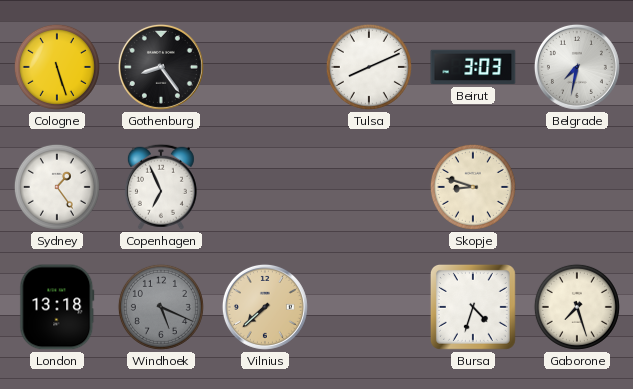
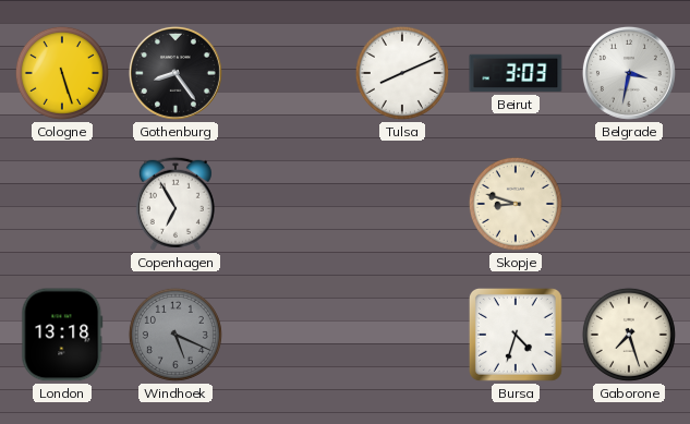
Belgrade: 7:32 -> 3:32 (629, 73)
Sydney: 1:24 -> none (57, 187)
Copenhagen: 6:56 -> 6:55 (175, 204)
Vilnius: 7:38 -> none (265, 307)
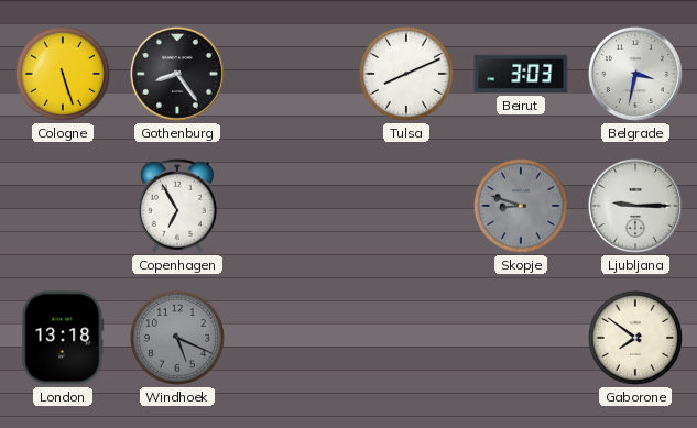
Skopje dial: cream -> grey (521, 206)
Ljubljana: none -> 9:15 (635, 206)
Bursa: 4:33 -> none (516, 335)
Gaborone: 7:27 -> 7:51 (635, 338)
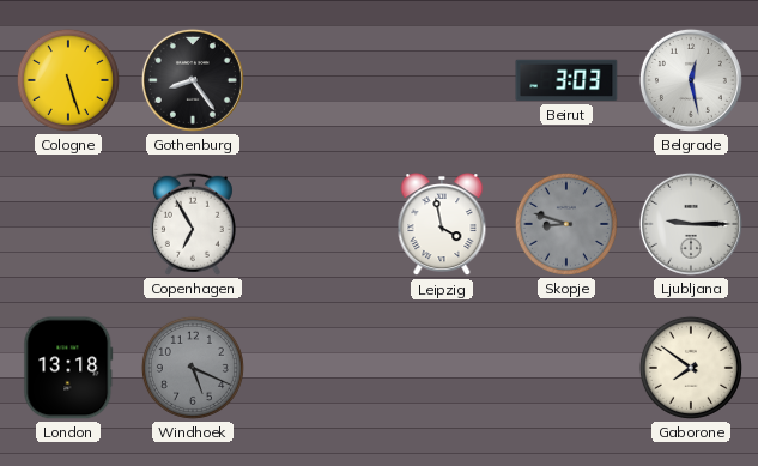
Tulsa: 8:11 -> none (406, 74)
Belgrade: 3:32 -> 12:28 (691, 80)
Leipzig: none -> 3:58 (442, 225)
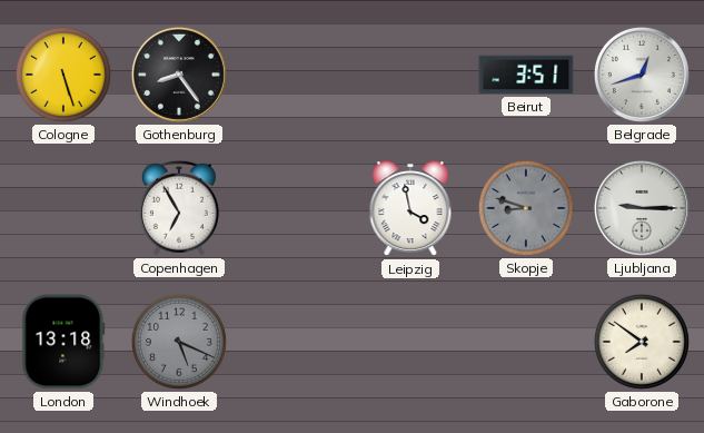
Beirut: 3:03 -> 3:51 (526, 75)
Belgrade: 12:28 -> 12:42 (642, 75)
